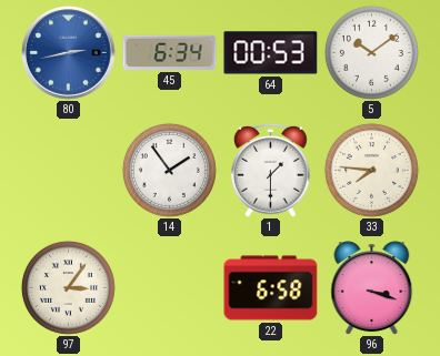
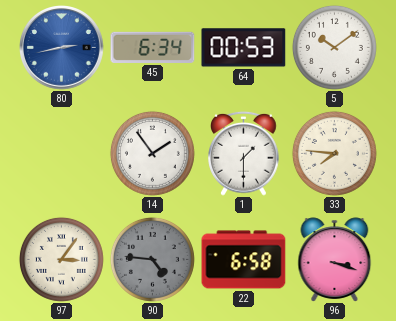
90: none -> 4:46 (152, 259)
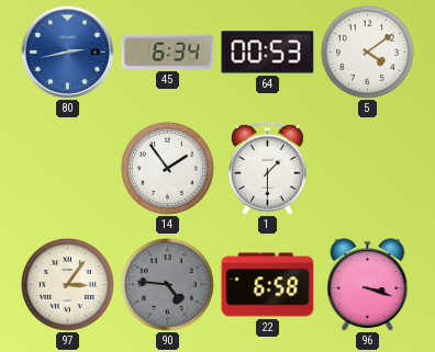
5: 10:09 -> 4:09 (367, 52)
33: 7:46 -> none (334, 153)
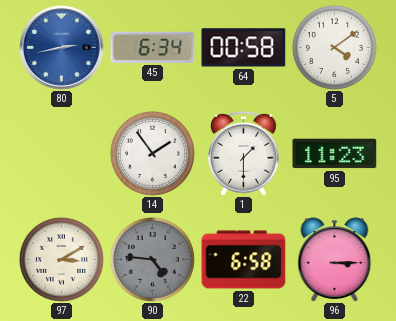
64: 00:53 -> 00:58 (244, 48)
95: none -> 11:23 (335, 154)
97: 3:06 -> 3:10 (61, 259)
96: 3:18 -> 3:15 (335, 260)
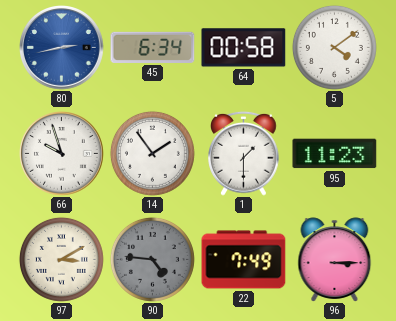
66: none -> 9:57 (62, 154)
22: 6:58 -> 7:49 (244, 260)
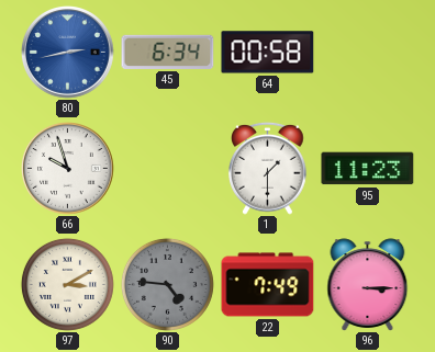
5: 4:09 -> none (334, 47)
14: 1:54 -> none (152, 153)
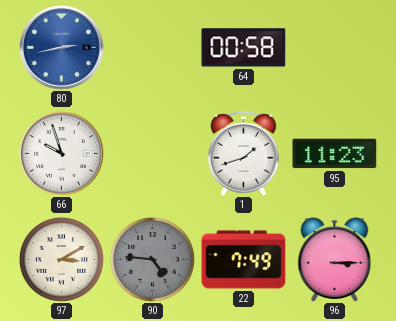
45: 6:34 -> none (168, 52)
1: 1:30 -> 1:42 (244, 153)
